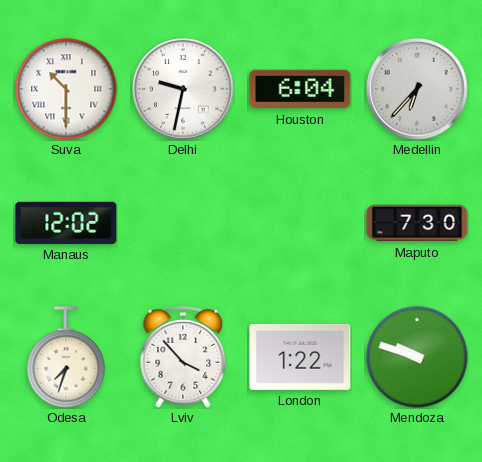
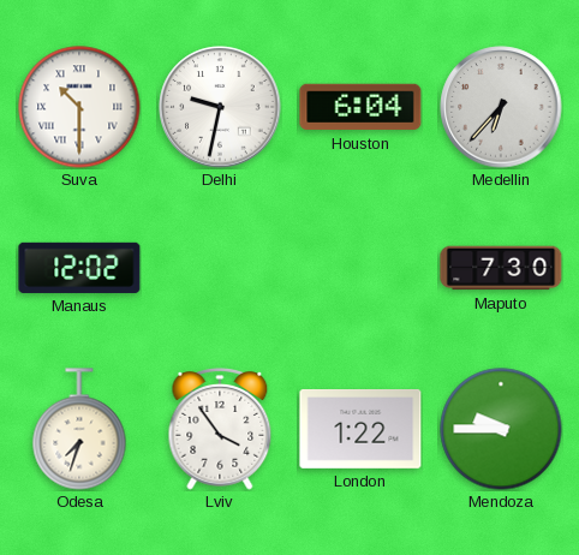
Lviv: 3:53 -> 3:54 (220, 429)
Mendoza: 9:48 -> 9:45 (501, 429)
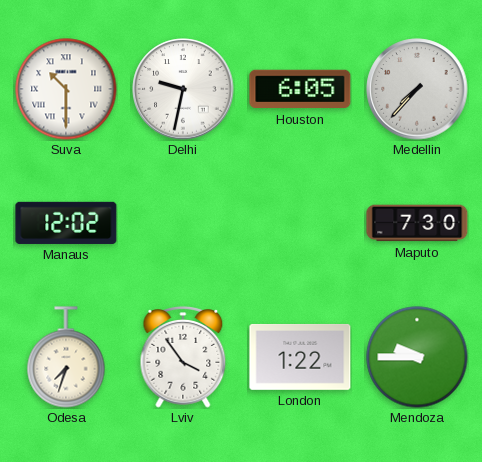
Houston: 6:04 -> 6:05 (300, 89)
Medellin: 6:37 -> 7:37 (417, 89)
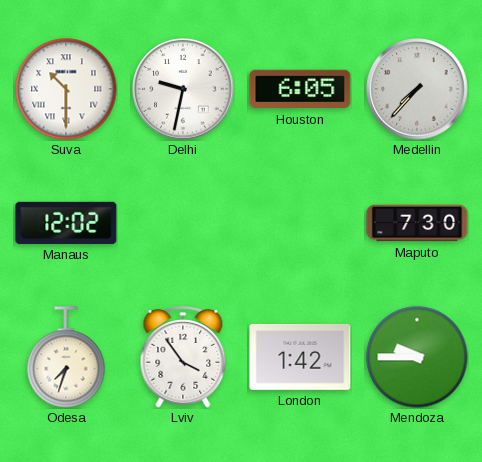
London: 1:22 -> 1:42 (300, 357)
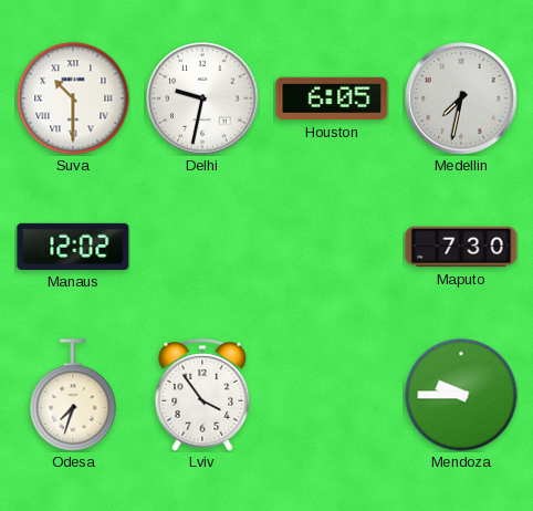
Medellin: 7:37 -> 7:32 (461, 98)
London: 1:42 -> none (300, 357)
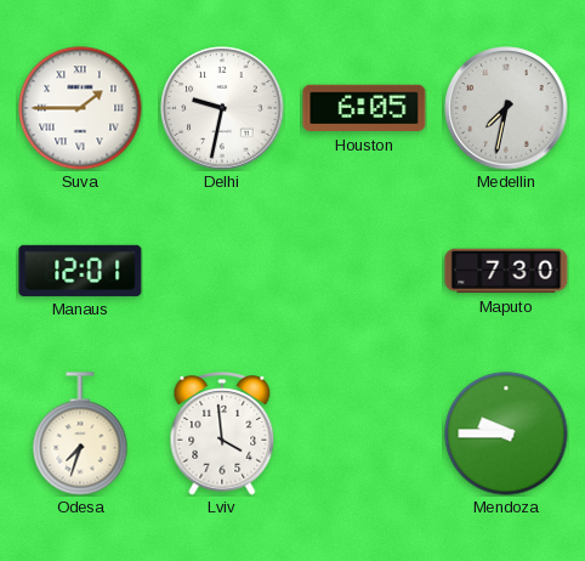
Suva: 10:30 -> 1:45 (80, 108)
Manaus: 12:02 -> 12:01 (80, 271)
Lviv: 3:54 -> 3:59 (222, 433)
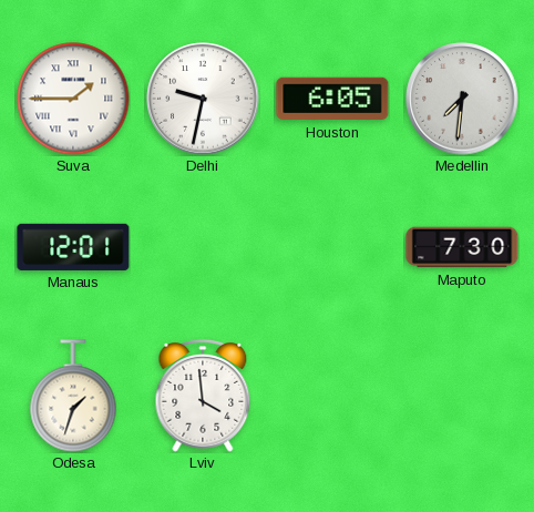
Medellin: 7:32 -> 7:31 (462, 99)
Odesa: 7:33 -> 1:33 (73, 396)
Mendoza: 9:45 -> none (506, 433)
